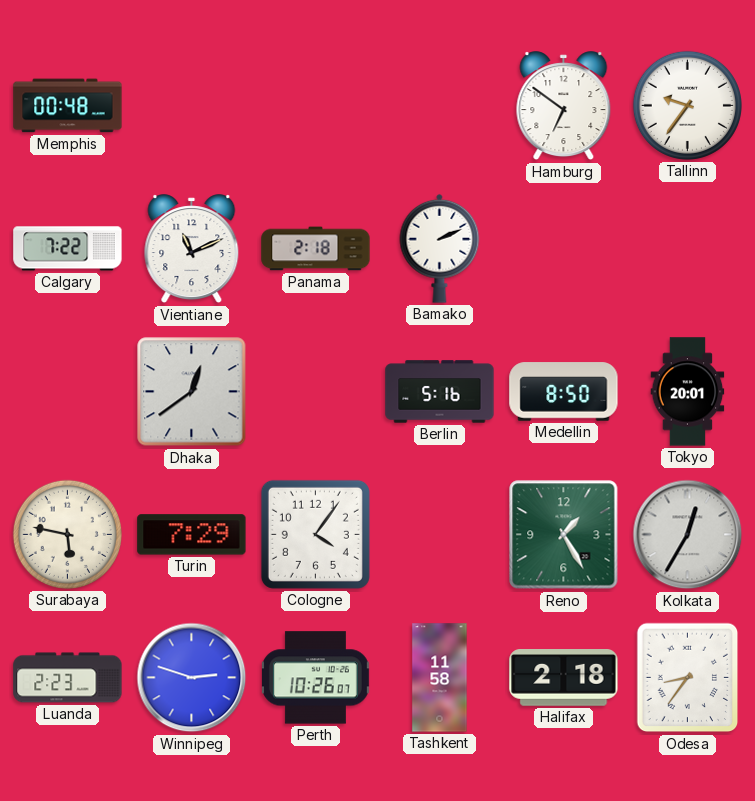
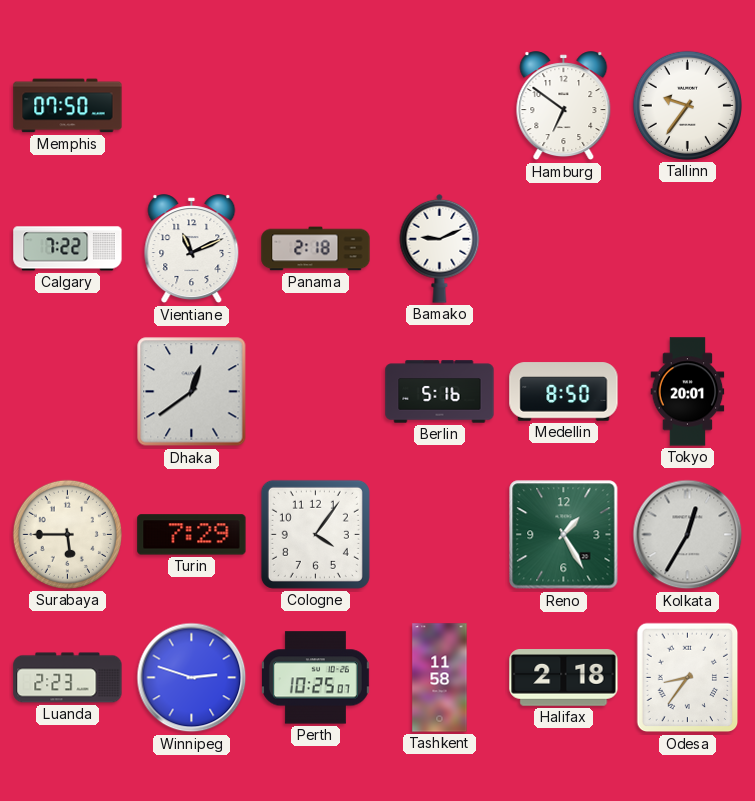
Memphis: 00:48 -> 07:50 (68, 106)
Bamako: 2:11 -> 9:11 (440, 248)
Surabaya: 5:47 -> 5:45 (67, 534)
Perth: 10:26 -> 10:25 (315, 678)
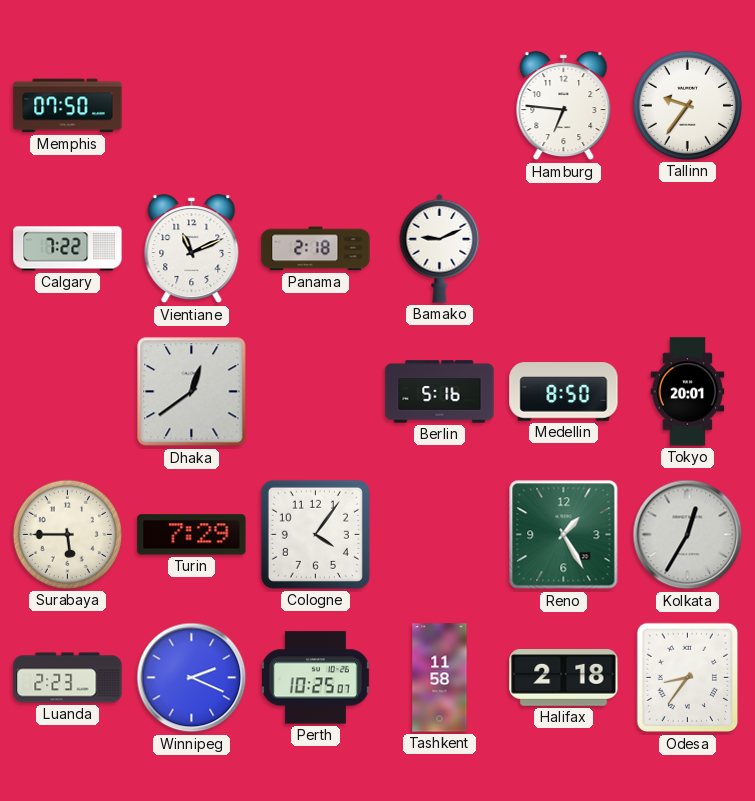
Hamburg: 6:51 -> 6:46 (564, 106)
Winnipeg: 2:48 -> 2:19 (192, 678)
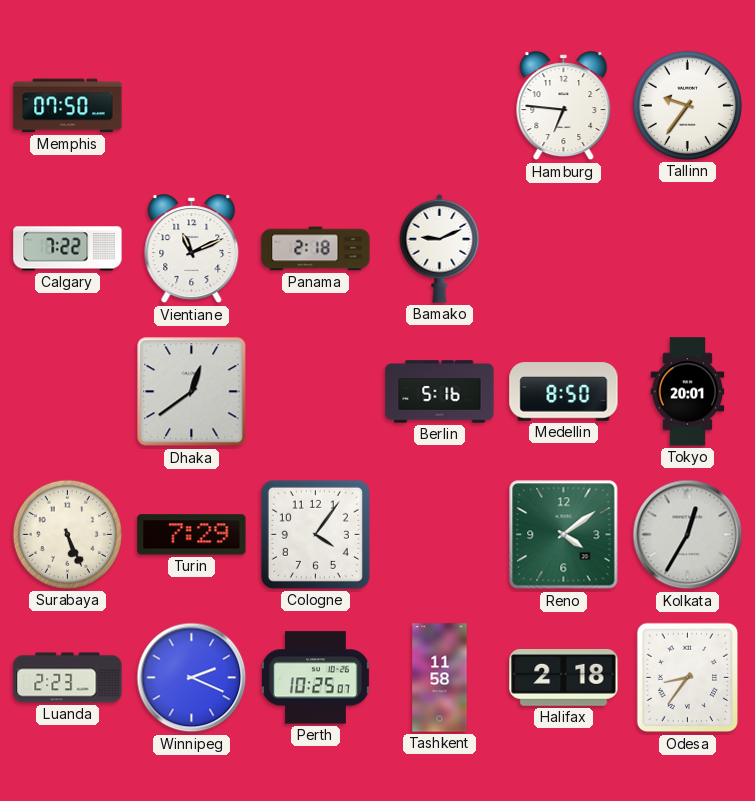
Surabaya: 5:45 -> 5:26 (67, 534)
Reno: 1:25 -> 4:09 (564, 535)
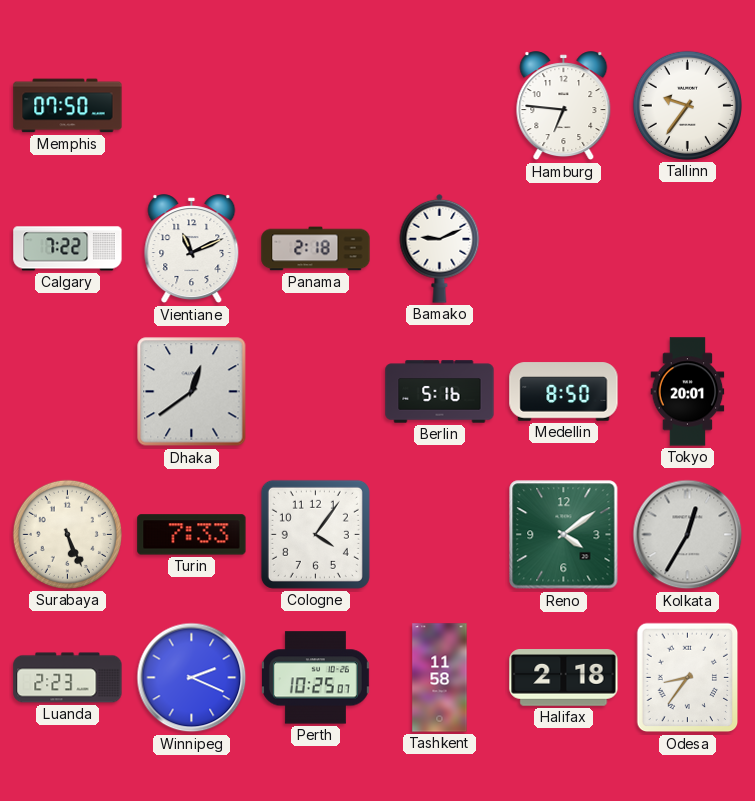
Turin: 7:29 -> 7:33 (192, 535)
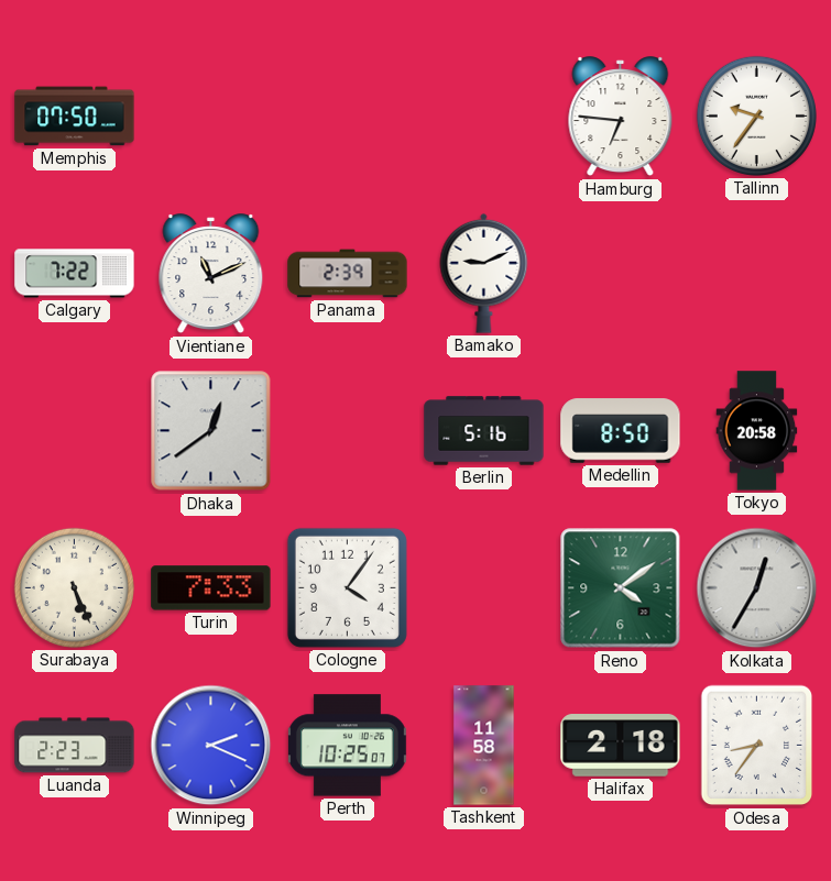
Panama: 2:18 -> 2:39 (348, 274)
Tokyo: 20:01 -> 20:58 (757, 431)
